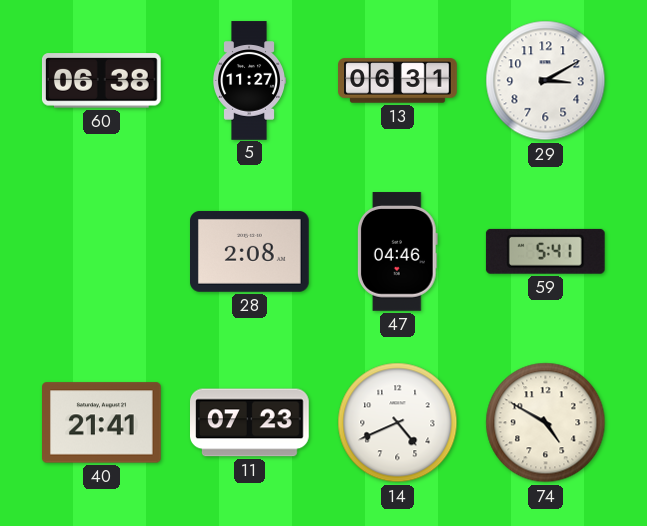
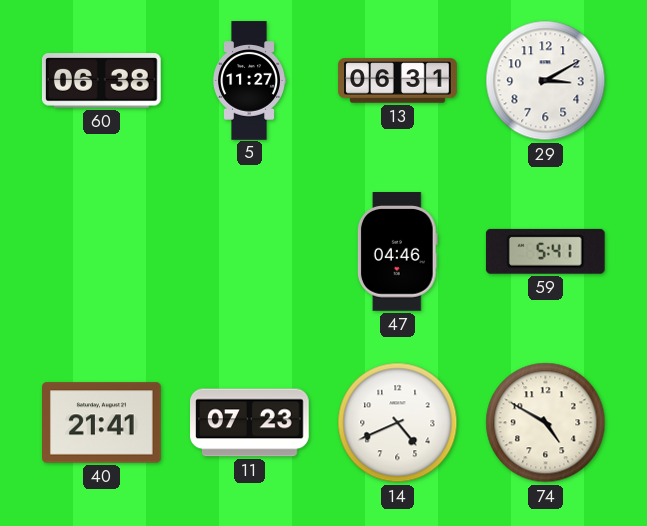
28: 2:08 -> none (250, 251)
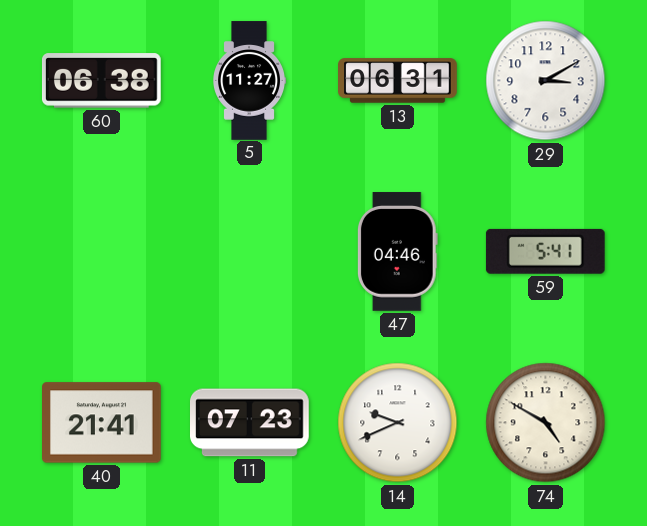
14: 4:41 -> 9:41 (398, 423)
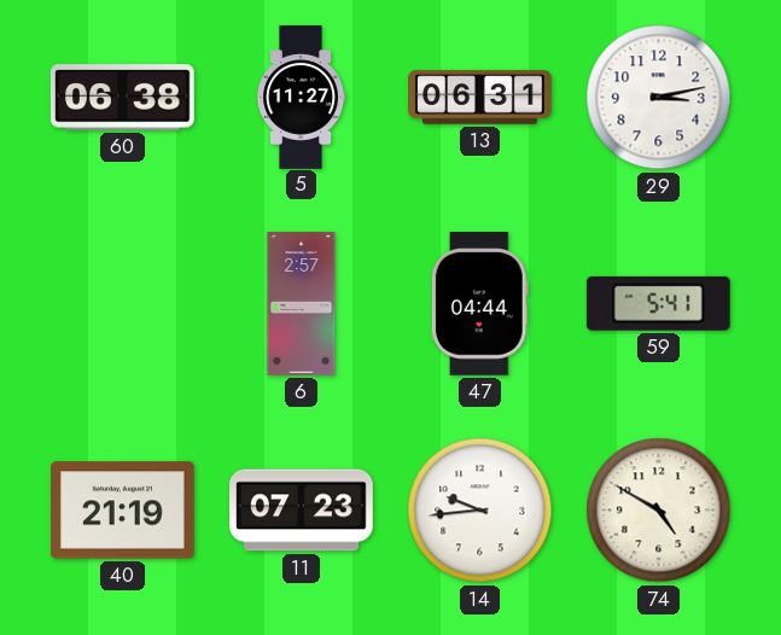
29: 3:10 -> 3:13 (659, 98)
6: none -> 2:57 (302, 304)
47: 04:46 -> 04:44 (479, 304)
40: 21:41 -> 21:19 (123, 511)
14: 9:41 -> 9:44 (480, 511)
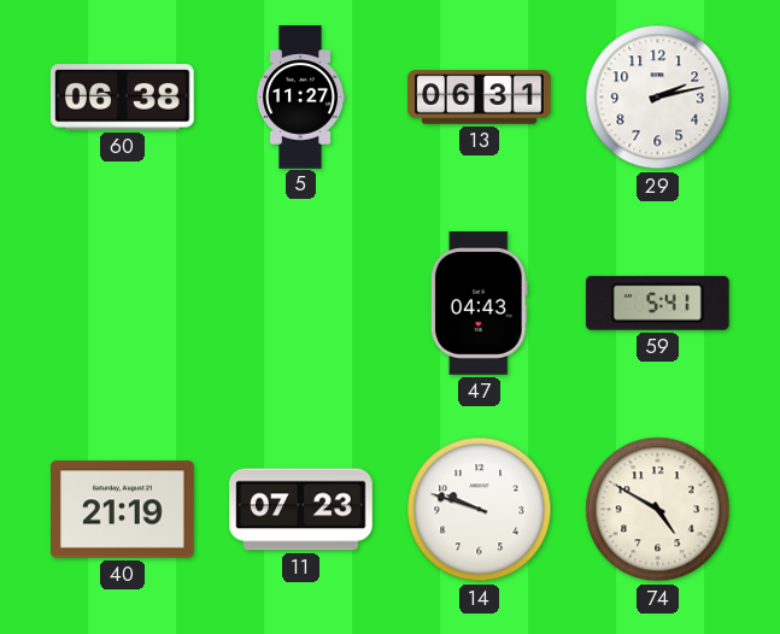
29: 3:13 -> 2:13 (658, 98)
6: 2:57 -> none (302, 304)
47: 04:44 -> 04:43 (479, 304)
14: 9:44 -> 9:48 (480, 510)
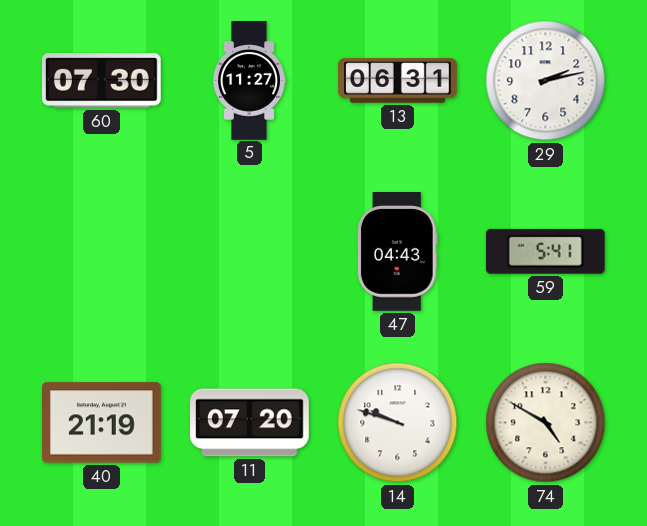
60: 06:38 -> 07:30 (102, 81)
11: 07:23 -> 07:20 (250, 423)
